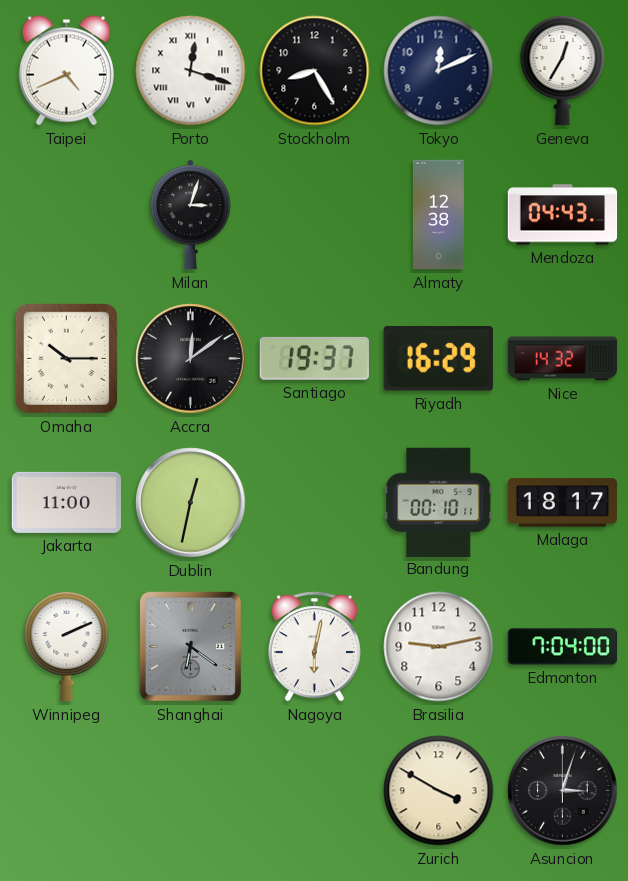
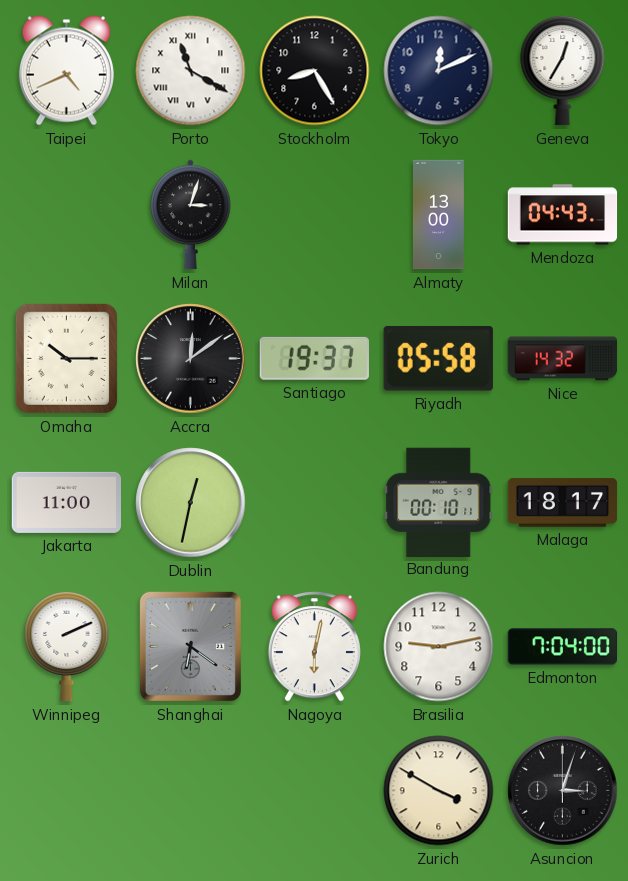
Porto: 12:18 -> 11:20 (191, 71)
Almaty: 12:38 -> 13:00 (438, 215)
Riyadh: 16:29 -> 05:58 (438, 359)
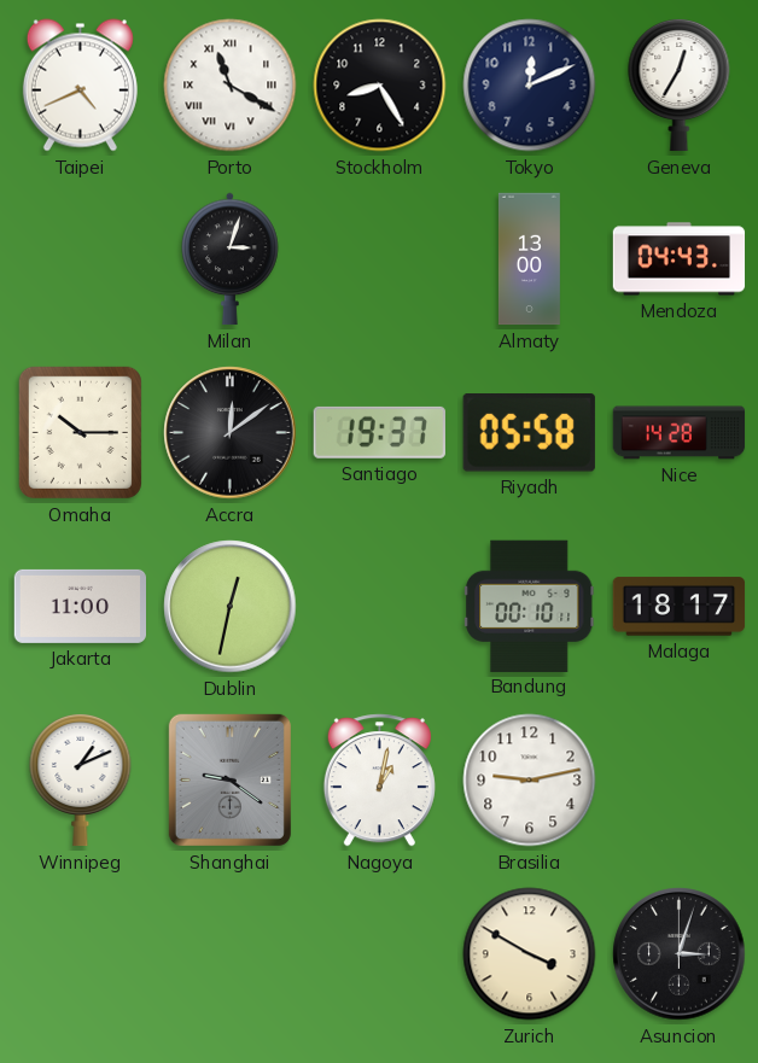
Nice: 14:32 -> 14:28 (680, 433)
Winnipeg: 2:11 -> 1:11 (81, 779)
Shanghai: 6:21 -> 9:21 (229, 779)
Nagoya: 6:02 -> 1:02 (379, 781)
Edmonton: 7:04 -> none (563, 647)
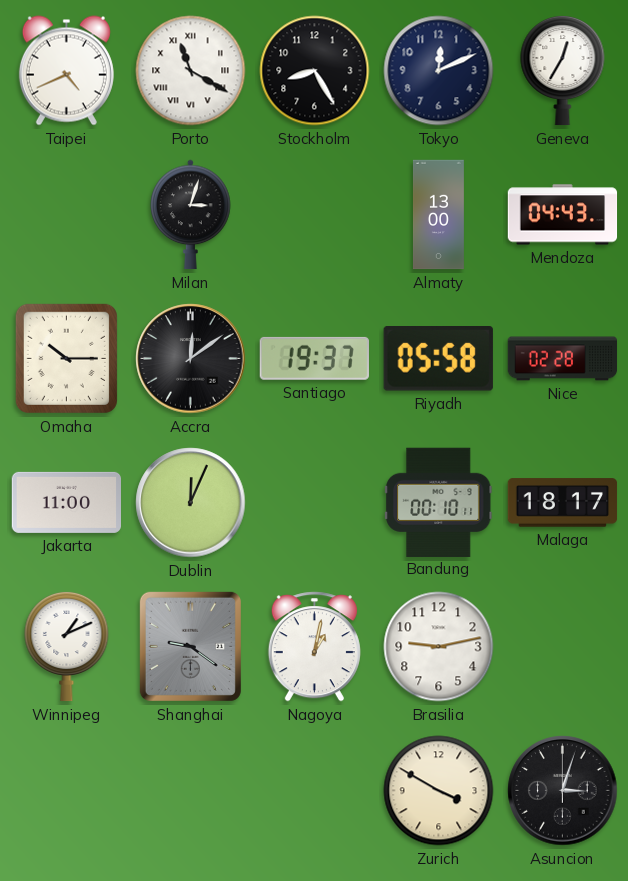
Nice: 14:28 -> 02:28 (563, 359)
Dublin: 12:32 -> 12:04 (191, 503)
